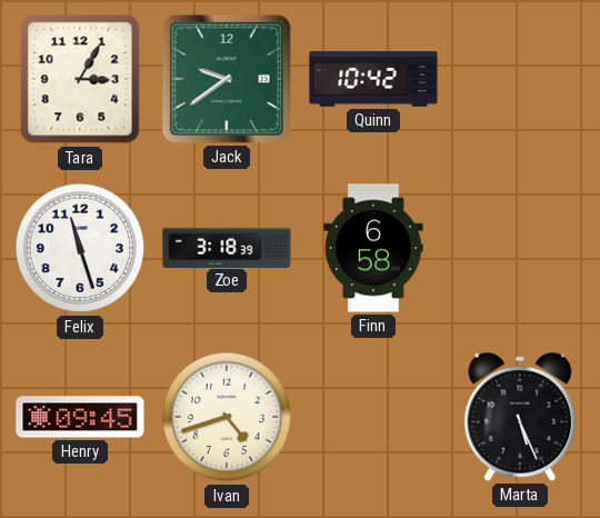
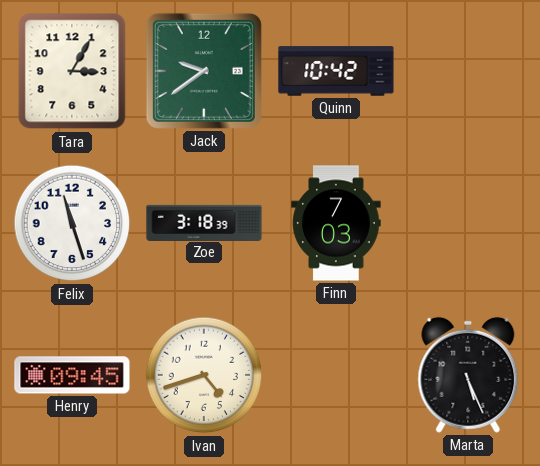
Finn: 6:58 -> 7:03 (336, 223)
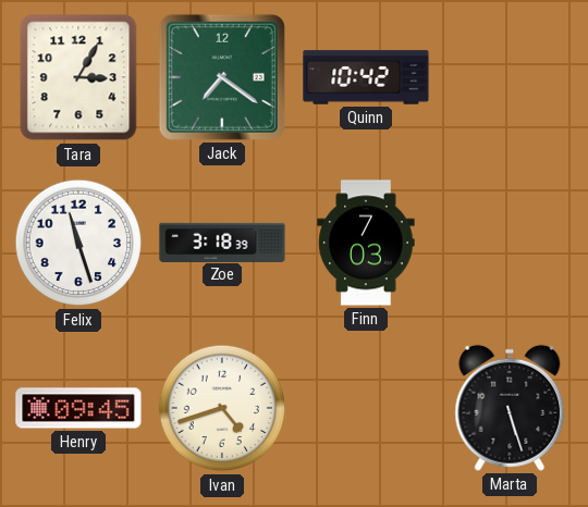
Jack: 9:39 -> 7:21 (222, 77)
Marta: 5:26 -> 5:27 (510, 408)
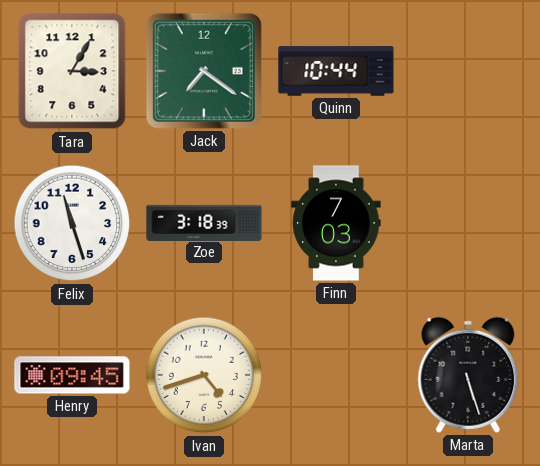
Quinn: 10:42 -> 10:44 (336, 71)
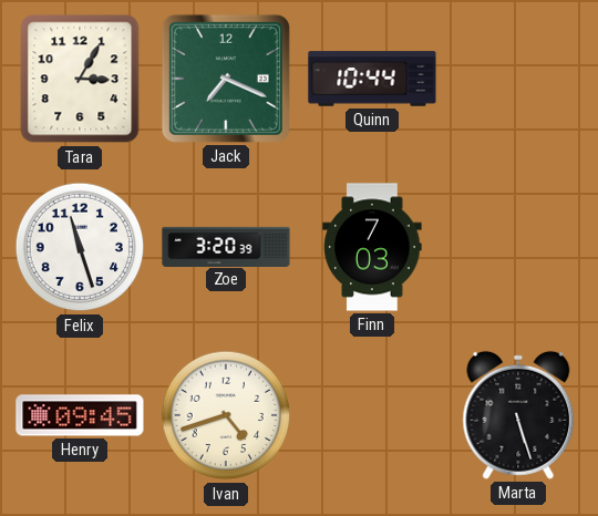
Jack: 7:21 -> 7:19 (226, 79)
Zoe: 3:18 -> 3:20 (226, 246)
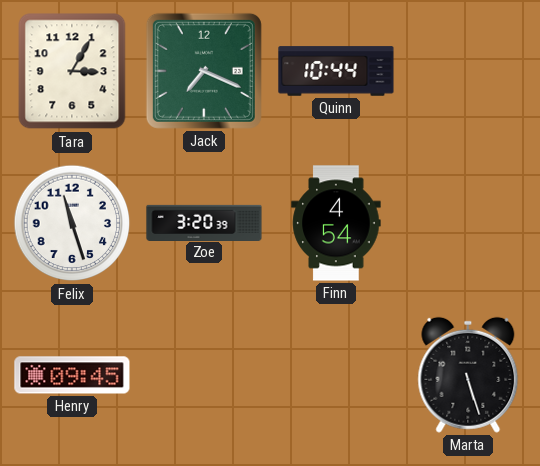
Finn: 7:03 -> 4:54 (336, 223)
Ivan: 4:42 -> none (226, 415)
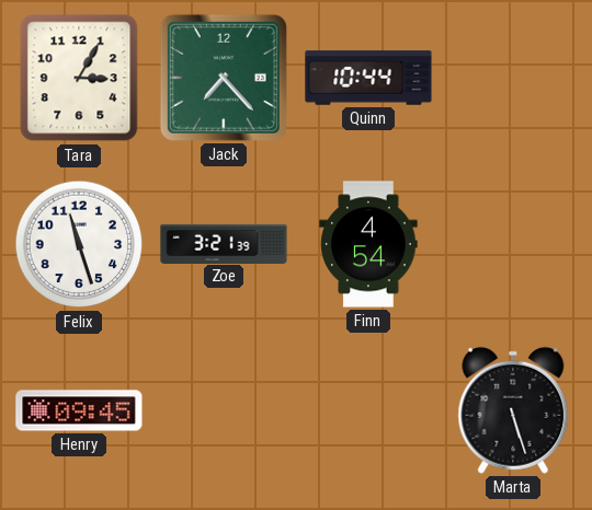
Jack: 7:19 -> 7:23 (224, 78)
Zoe: 3:20 -> 3:21 (224, 243)
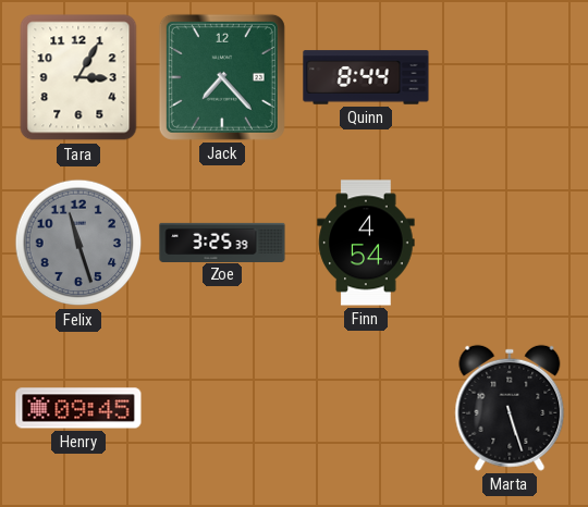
Quinn: 10:44 -> 8:44 (366, 77)
Felix dial: white -> grey (78, 243)
Zoe: 3:21 -> 3:25 (222, 242)
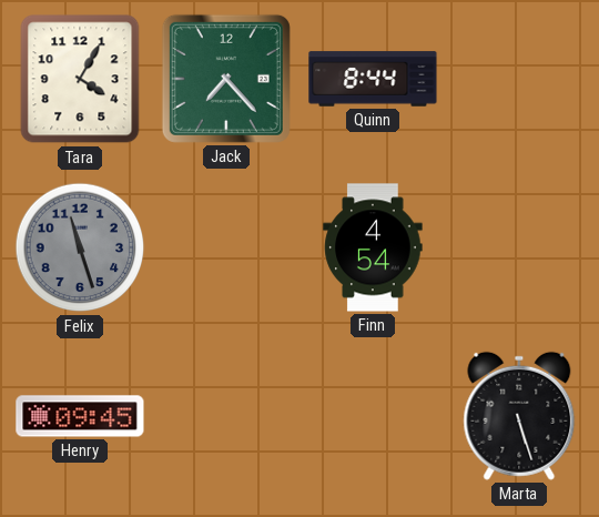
Tara: 3:05 -> 4:05 (80, 79)
Zoe: 3:25 -> none (222, 242)
